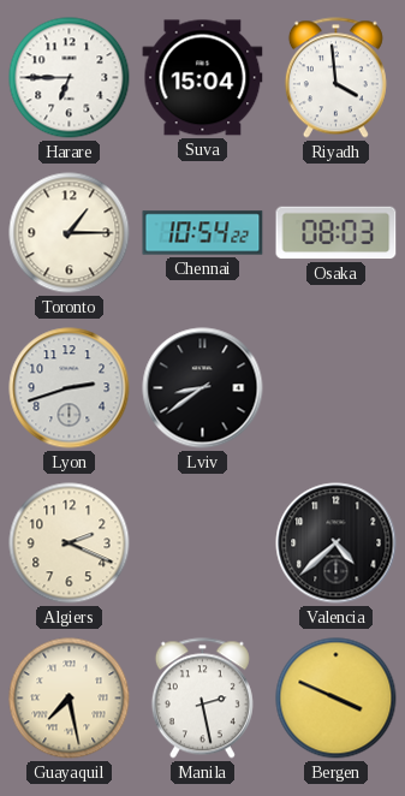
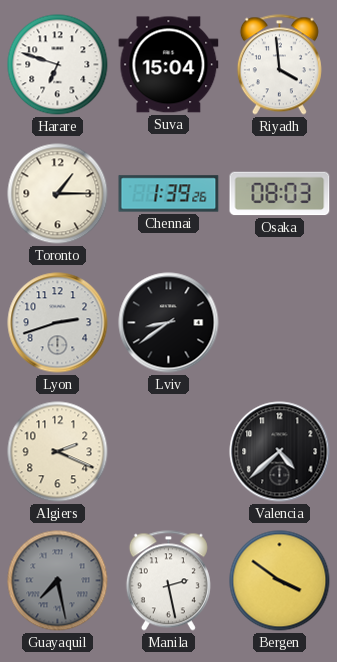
Harare: 6:45 -> 6:48 (58, 65)
Chennai: 10:54 -> 1:39 (169, 194)
Guayaquil dial: cream -> grey (58, 581)
Bergen: 3:49 -> 3:51 (280, 581)
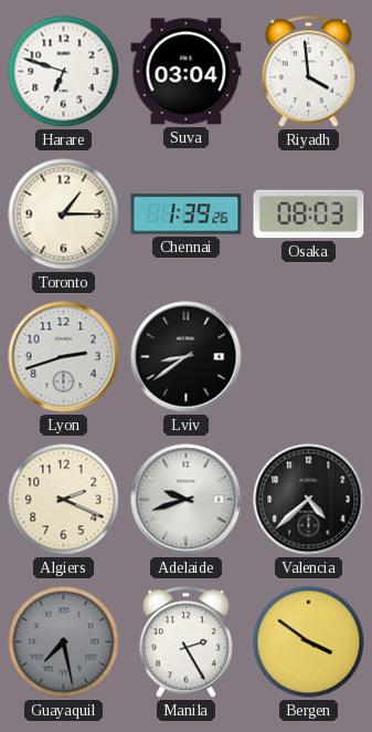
Suva: 15:04 -> 03:04 (187, 72)
Adelaide: none -> 9:42 (187, 500)
Manila: 2:28 -> 2:25 (185, 642)
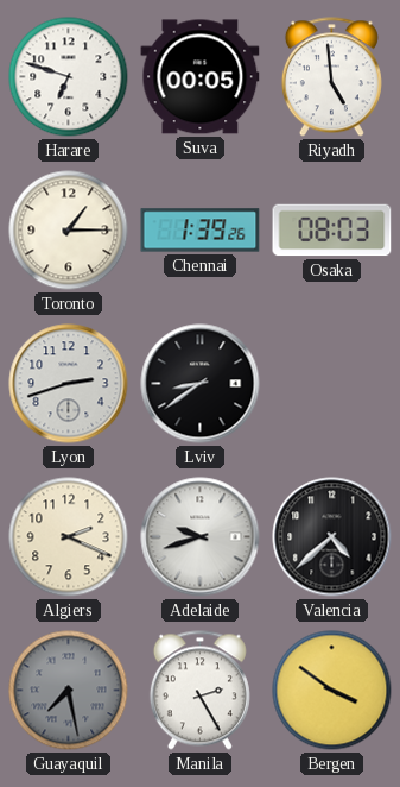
Suva: 03:04 -> 00:05 (201, 77)
Riyadh: 3:59 -> 4:59 (331, 77)
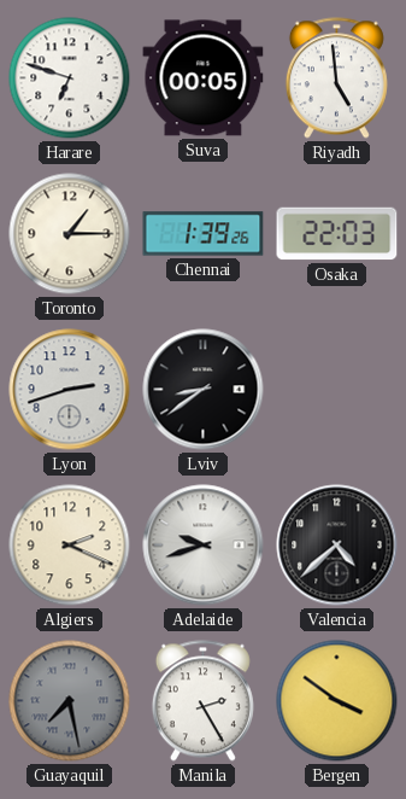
Osaka: 08:03 -> 22:03 (337, 234)
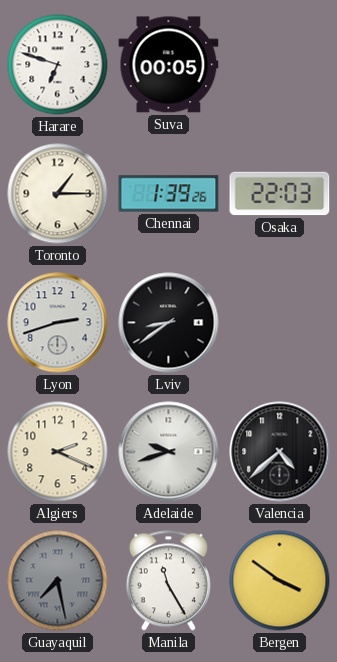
Riyadh: 4:59 -> none (336, 78)
Manila: 2:25 -> 11:25 (168, 581)
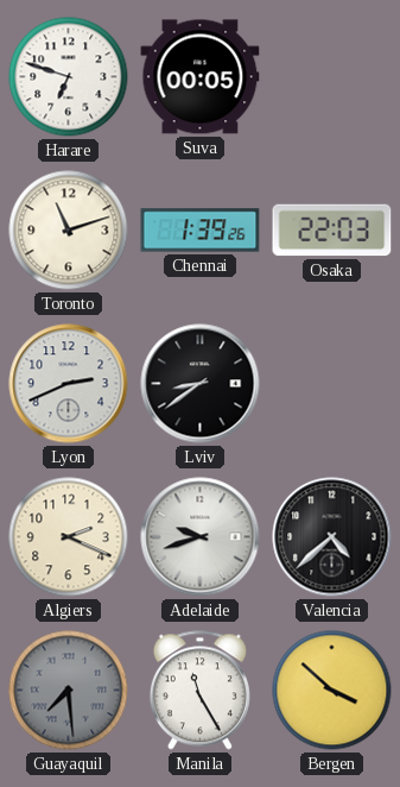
Toronto: 1:15 -> 11:12 (69, 231)
Lyon: 2:42 -> 2:41 (69, 384)
Guayaquil: 7:28 -> 7:29 (69, 691)
Bergen: 3:51 -> 3:52 (332, 691)
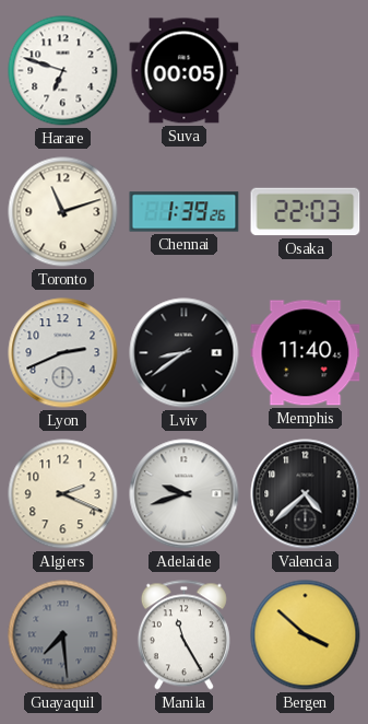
Memphis: none -> 11:40 (306, 353)
